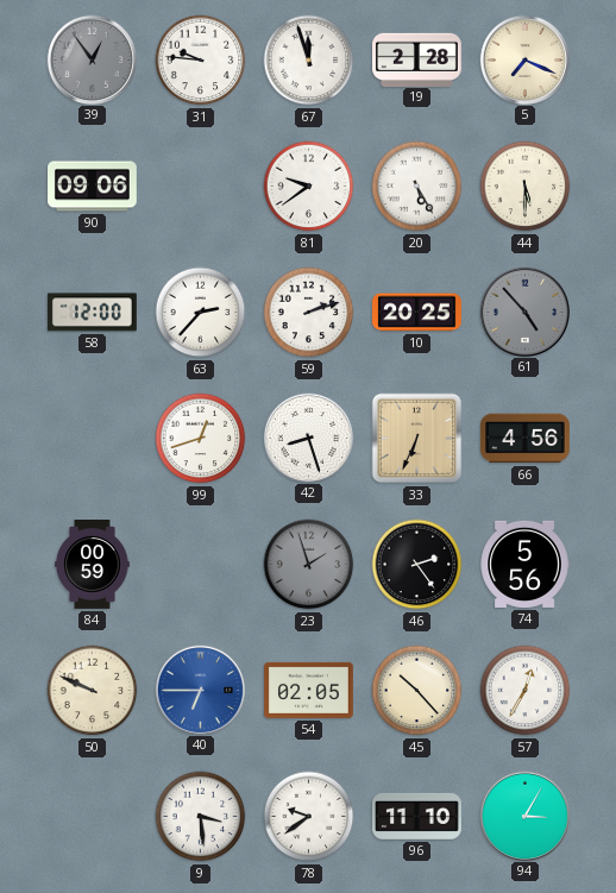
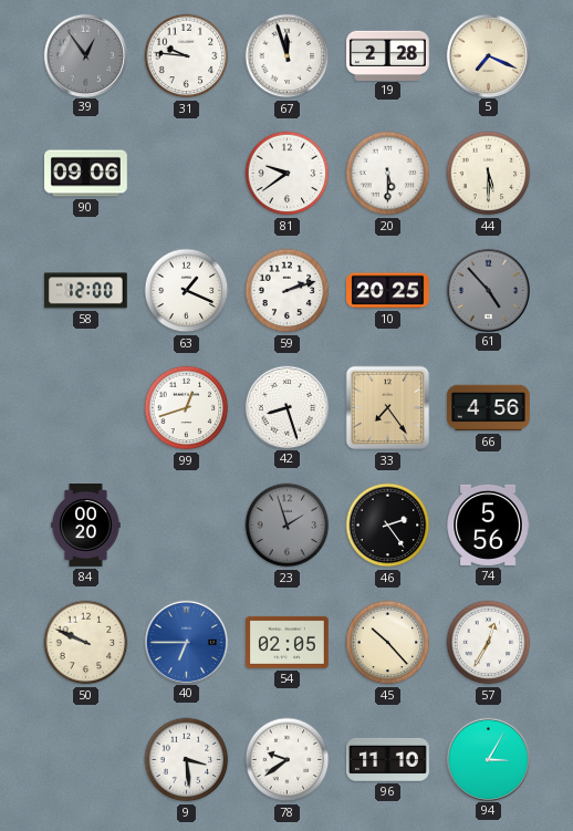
20: 5:25 -> 5:30 (388, 174)
63: 2:37 -> 1:19 (187, 291)
33: 6:34 -> 7:24 (388, 408)
84: 00:59 -> 00:20 (86, 526)
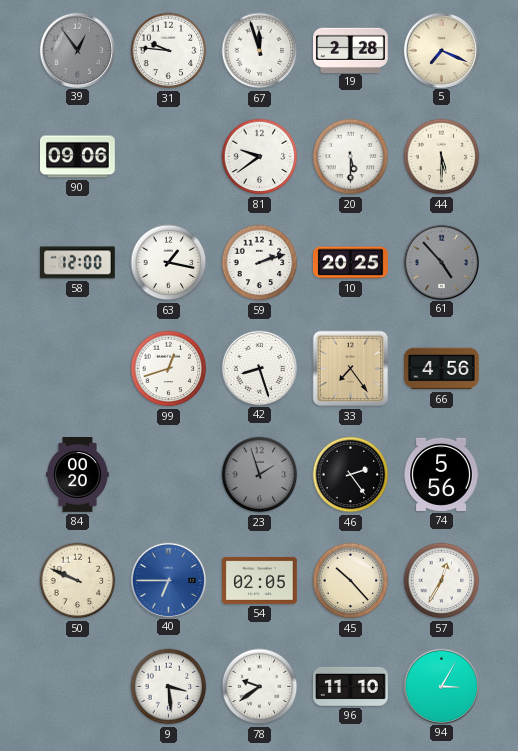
63: 1:19 -> 1:17 (169, 263)
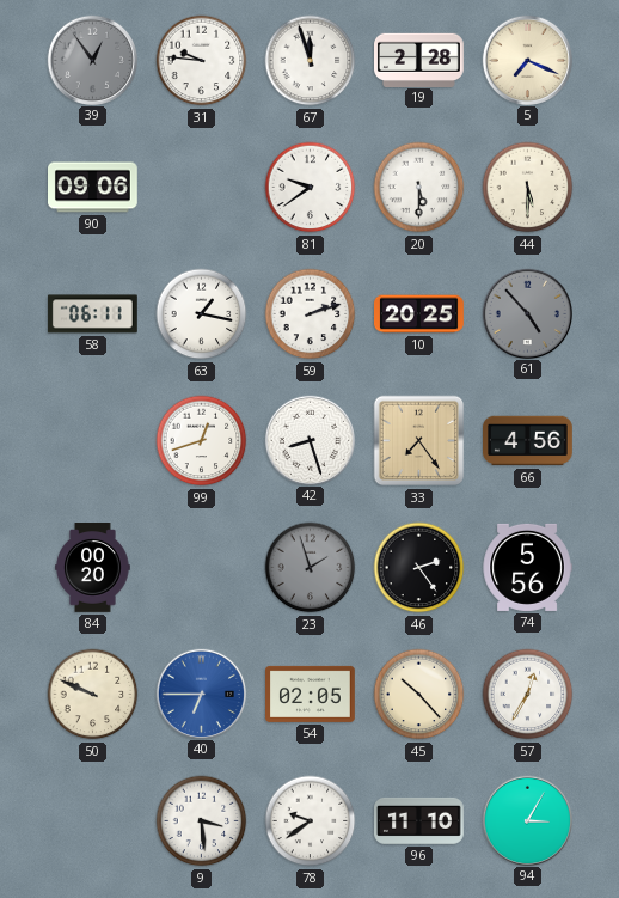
58: 12:00 -> 06:11 (92, 314)
